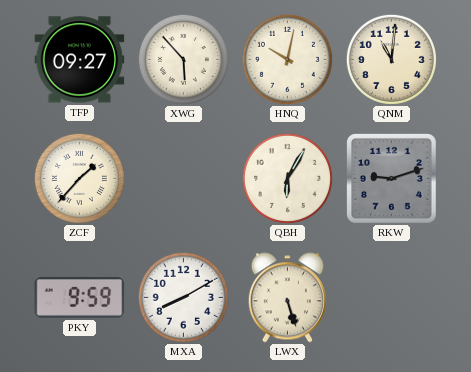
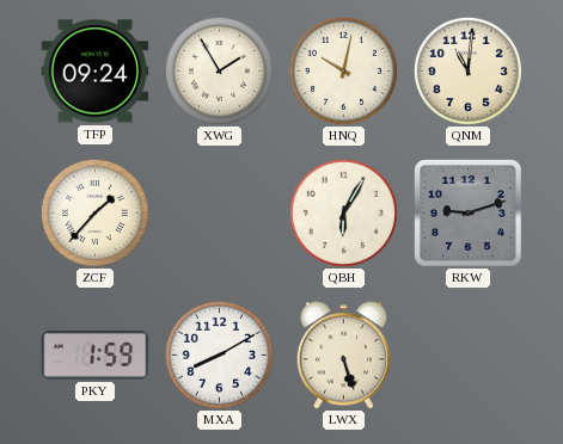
TFP: 09:27 -> 09:24 (96, 72)
XWG: 5:53 -> 1:55 (219, 70)
PKY: 9:59 -> 1:59 (96, 354)
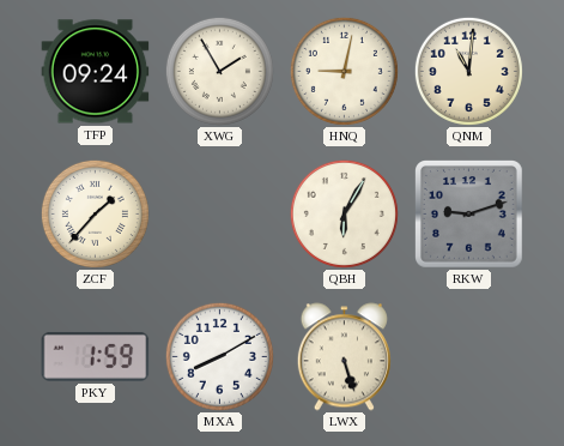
HNQ: 10:02 -> 9:02 (344, 71)
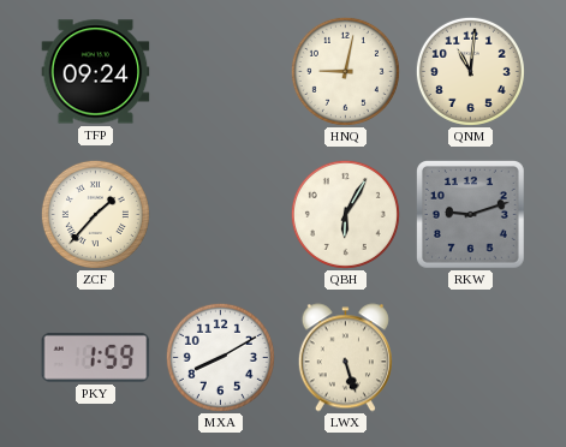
XWG: 1:55 -> none (219, 71)
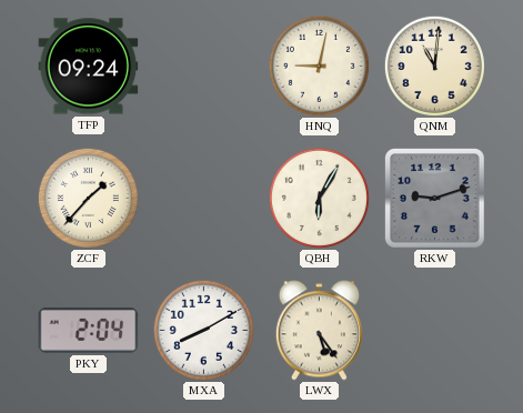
PKY: 1:59 -> 2:04 (89, 330)
LWX: 5:27 -> 5:24 (319, 331)
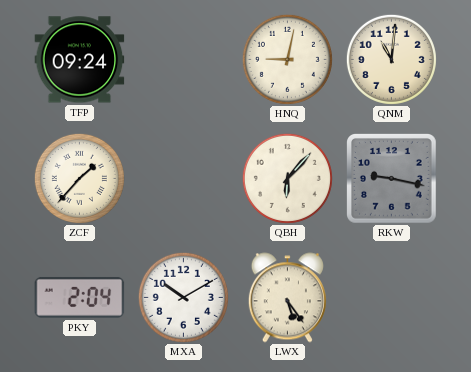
QBH: 6:05 -> 6:07 (287, 178)
RKW: 9:12 -> 9:17 (392, 179)
MXA: 8:10 -> 10:10 (183, 297)
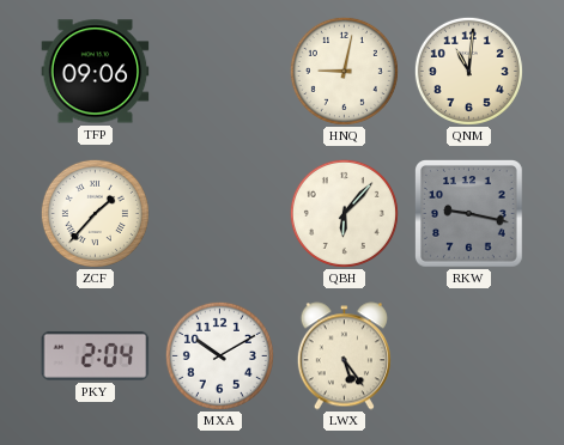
TFP: 09:24 -> 09:06 (96, 72)
